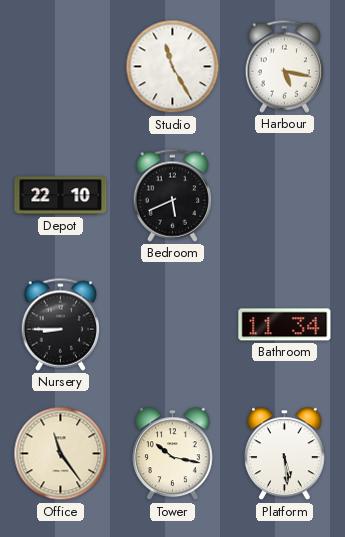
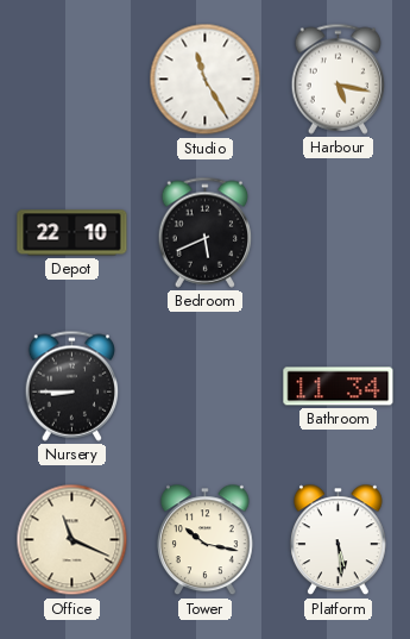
Office: 11:24 -> 11:19 (72, 540)
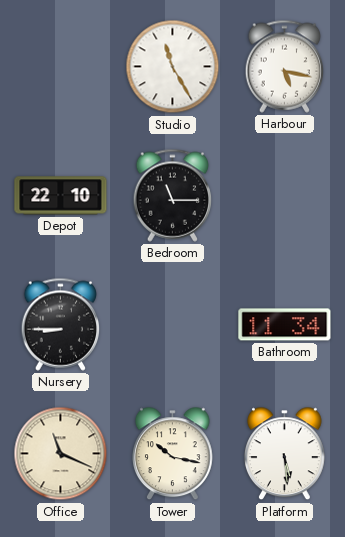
Bedroom: 5:41 -> 11:15 (173, 195)
